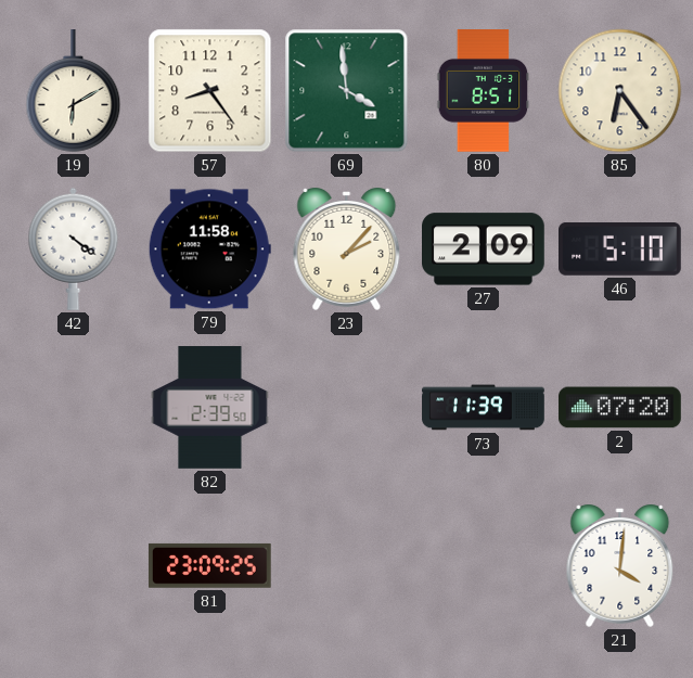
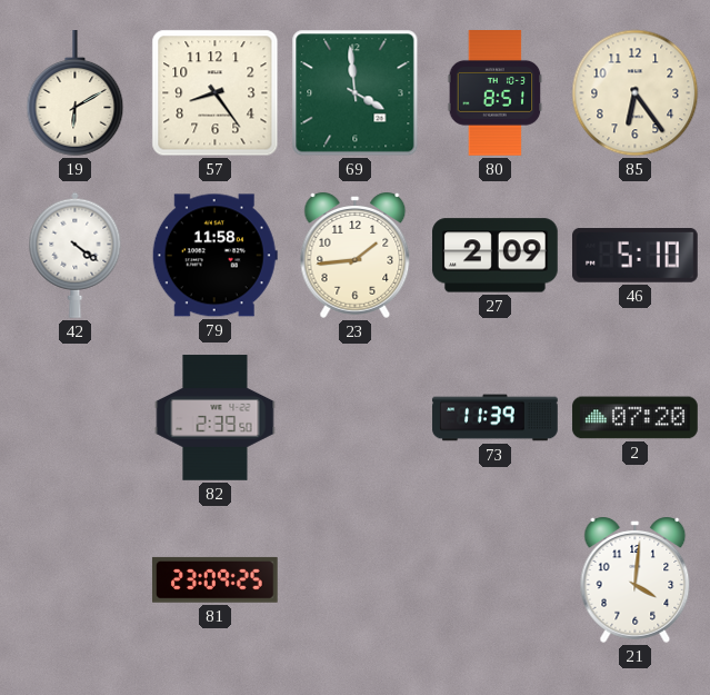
23: 2:07 -> 1:44 (356, 255)
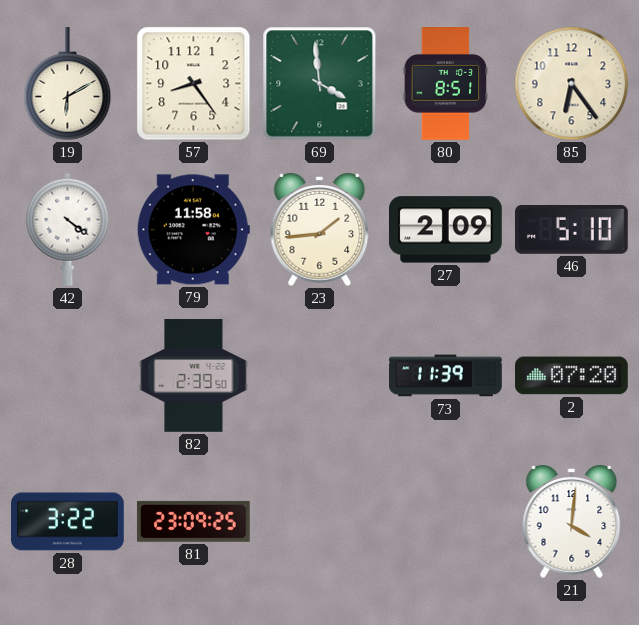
28: none -> 3:22 (68, 522)
